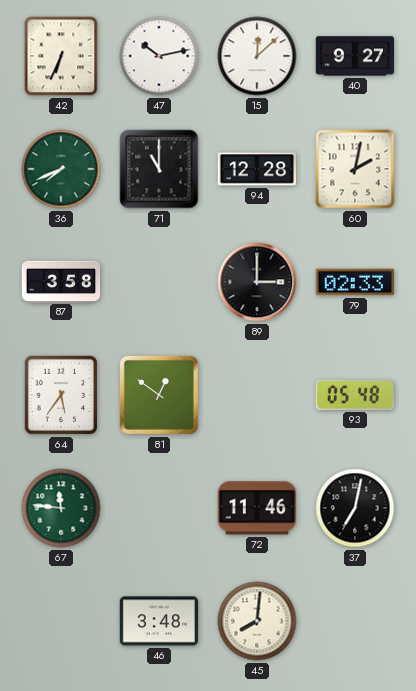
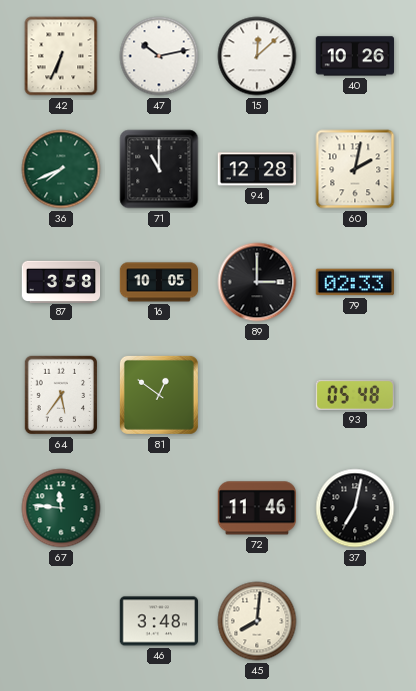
40: 9:27 -> 10:26 (354, 56)
16: none -> 10:05 (159, 282)
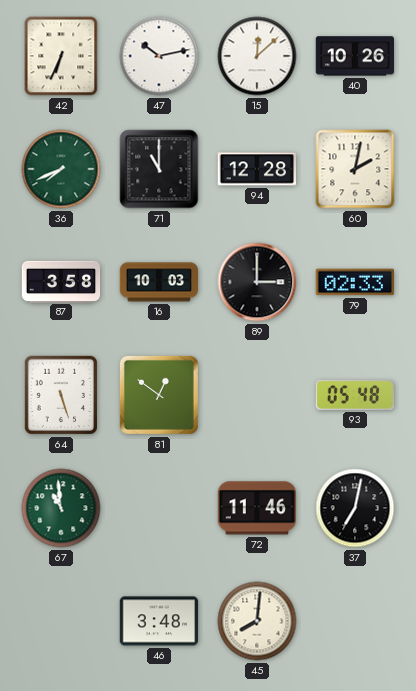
16: 10:05 -> 10:03 (159, 282)
64: 5:36 -> 5:27 (61, 395)
67: 11:46 -> 10:59 (61, 508)
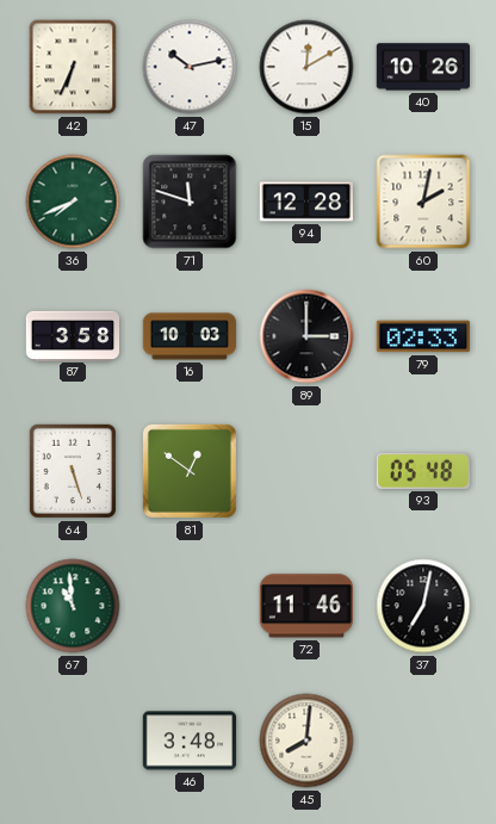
15: 12:08 -> 12:10 (306, 67)
71: 11:00 -> 11:48 (190, 202)
